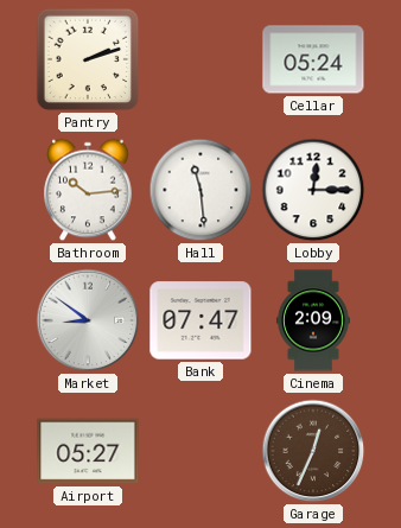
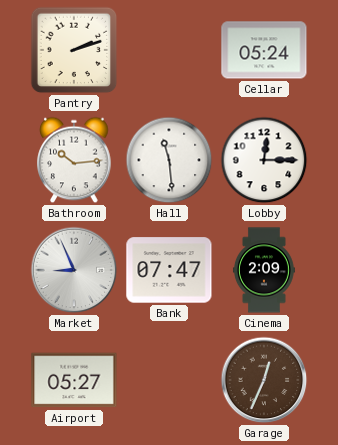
Market: 8:51 -> 8:56 (74, 270)
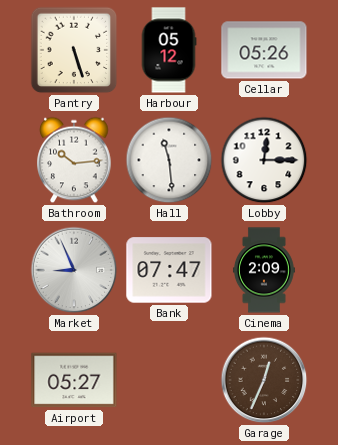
Pantry: 2:12 -> 5:27 (74, 50)
Harbour: none -> 05:12 (169, 50)
Cellar: 05:24 -> 05:26 (264, 50)
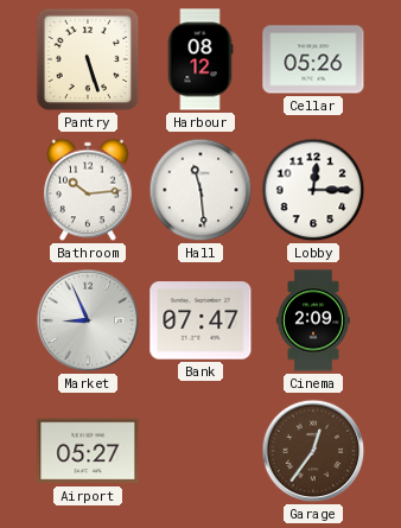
Harbour: 05:12 -> 08:12 (200, 59)
Garage: 12:34 -> 12:36 (313, 451)
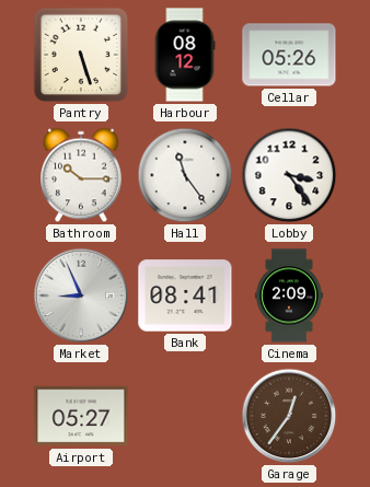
Bathroom: 10:14 -> 10:15 (81, 175)
Hall: 11:29 -> 11:24 (185, 175)
Lobby: 12:15 -> 3:24 (289, 175)
Bank: 07:47 -> 08:41 (185, 295)
